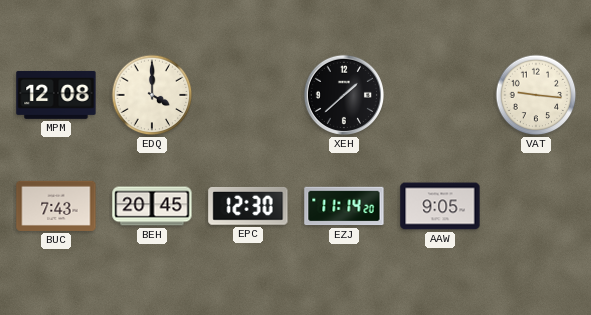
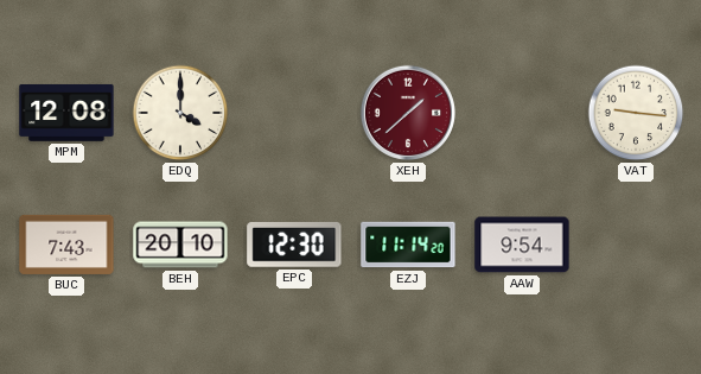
XEH dial: black -> burgundy (408, 113)
BEH: 20:45 -> 20:10 (180, 245)
AAW: 9:05 -> 9:54 (522, 245)
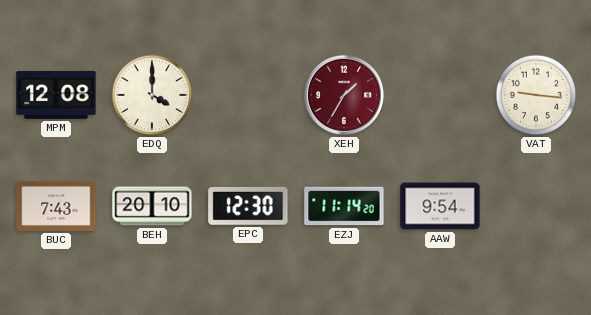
XEH: 1:38 -> 1:35 (344, 95)
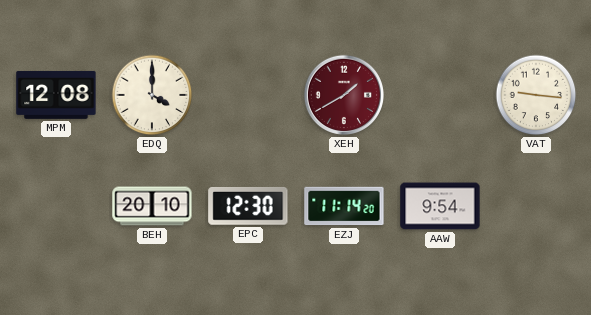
XEH: 1:35 -> 1:40 (344, 95)
BUC: 7:43 -> none (56, 206)
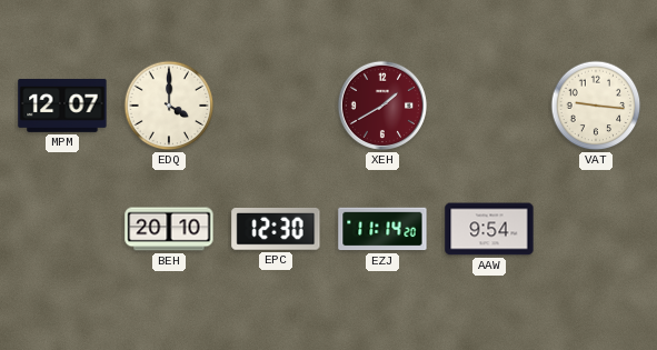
MPM: 12:08 -> 12:07 (62, 106)
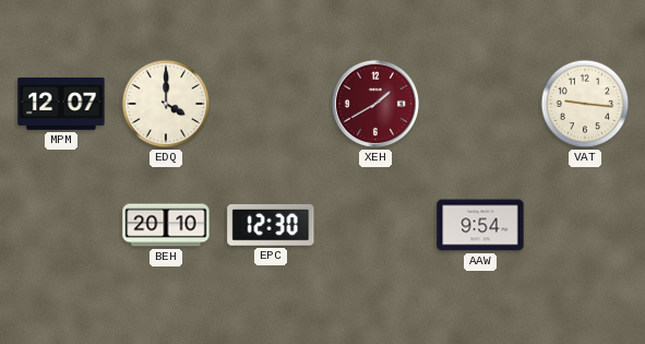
EZJ: 11:14 -> none (382, 229)
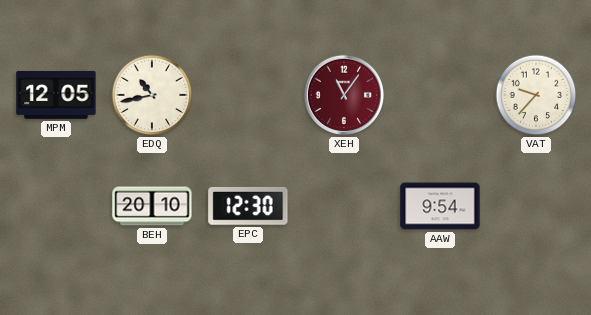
MPM: 12:07 -> 12:05 (56, 95)
EDQ: 4:00 -> 10:43 (152, 95)
XEH: 1:40 -> 11:06 (344, 95)
VAT: 9:16 -> 9:37 (536, 95)
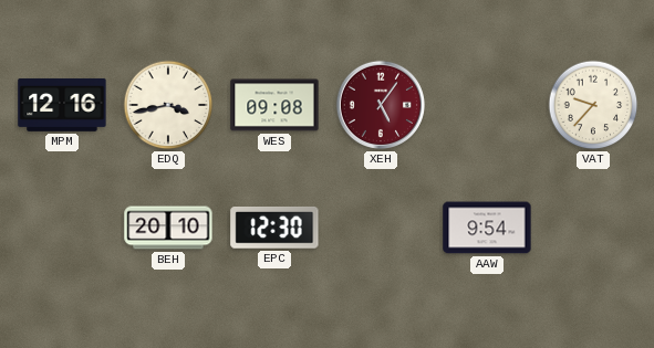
MPM: 12:05 -> 12:16 (62, 105)
EDQ: 10:43 -> 3:43 (168, 105)
WES: none -> 09:08 (274, 105)
XEH: 11:06 -> 5:06 (381, 105)
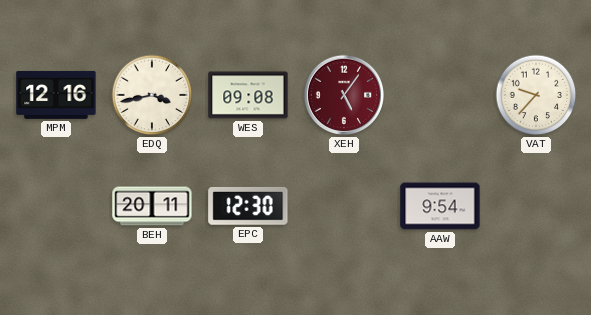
BEH: 20:10 -> 20:11 (152, 206)
